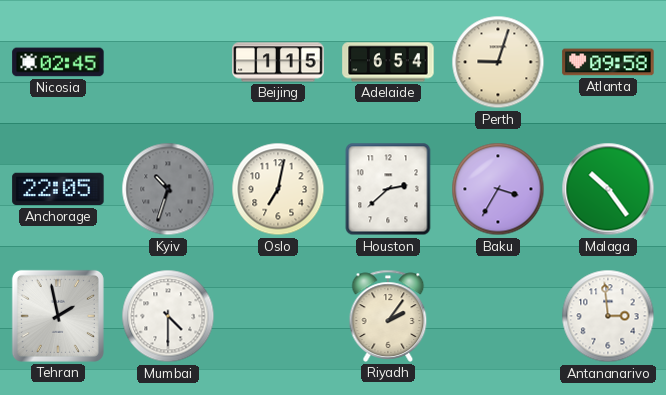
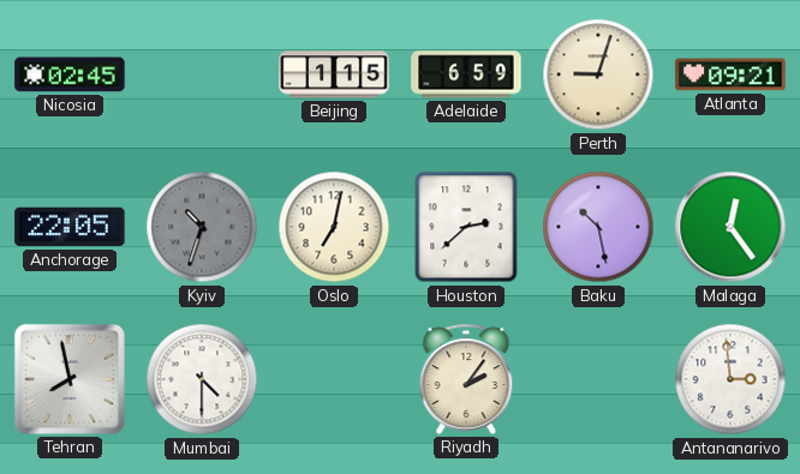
Adelaide: 6:54 -> 6:59 (466, 74)
Atlanta: 09:58 -> 09:21 (730, 74)
Baku: 3:35 -> 10:28 (598, 227)
Malaga: 10:24 -> 12:24 (730, 227)
Tehran: 1:58 -> 7:58 (70, 379)
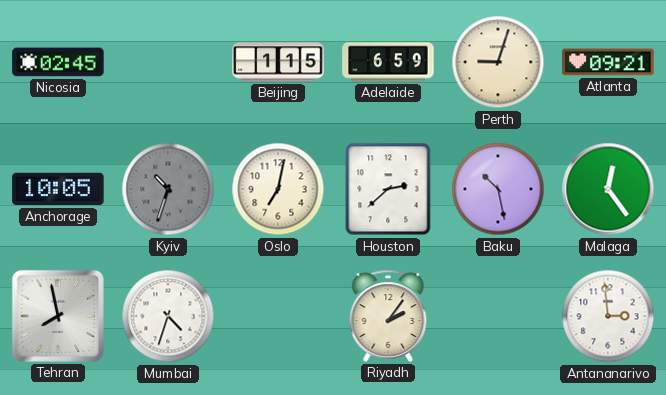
Anchorage: 22:05 -> 10:05 (58, 189)
Mumbai: 4:30 -> 4:33 (168, 316)
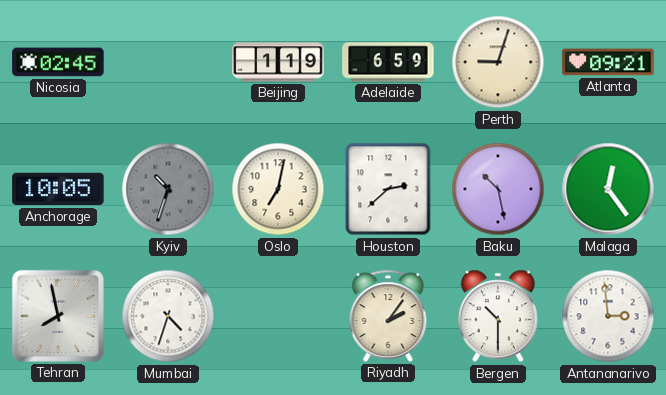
Beijing: 1:15 -> 1:19 (278, 62)
Bergen: none -> 10:30 (498, 316)
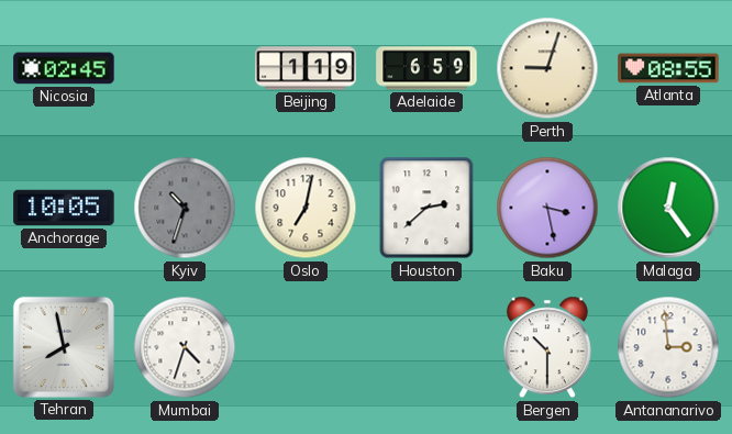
Atlanta: 09:21 -> 08:55 (668, 68)
Baku: 10:28 -> 3:28 (547, 208)
Riyadh: 2:06 -> none (388, 316)
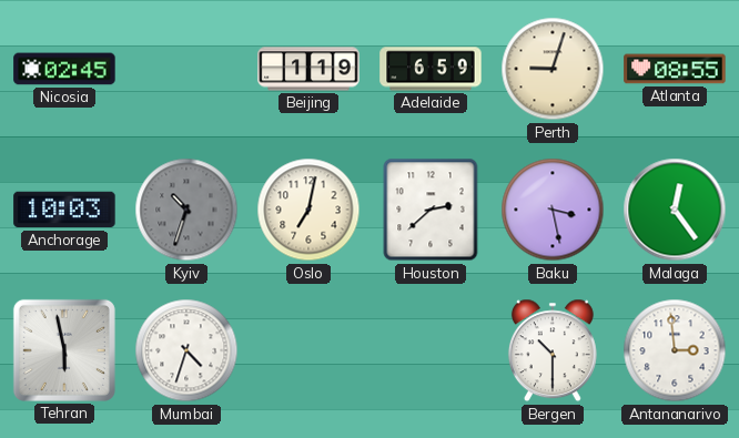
Anchorage: 10:05 -> 10:03 (64, 210)
Tehran: 7:58 -> 5:58 (64, 350)
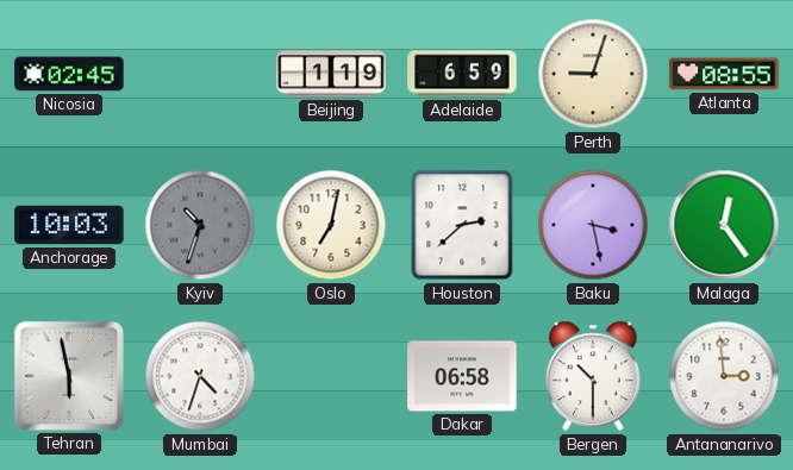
Dakar: none -> 06:58 (462, 376)
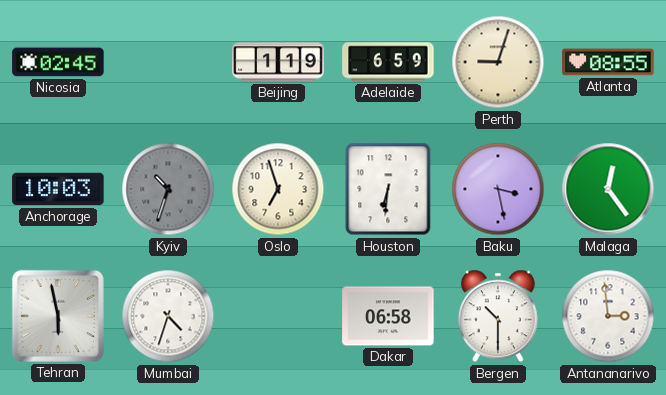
Oslo: 7:02 -> 6:57 (278, 189)
Houston: 2:38 -> 6:31 (388, 189)
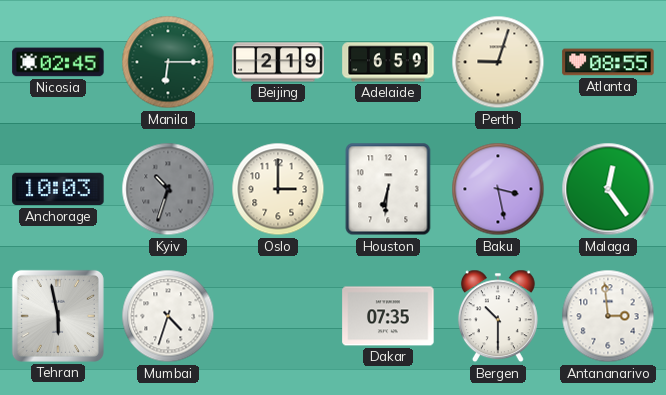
Manila: none -> 6:15 (168, 62)
Beijing: 1:19 -> 2:19 (278, 62)
Oslo: 6:57 -> 3:00 (278, 189)
Dakar: 06:58 -> 07:35 (388, 316)
